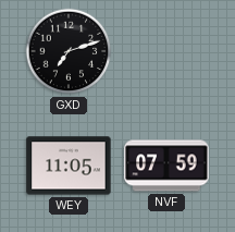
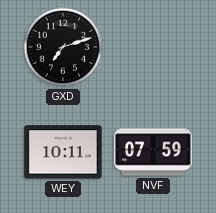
WEY: 11:05 -> 10:11 (63, 152)
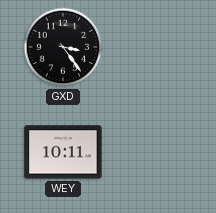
GXD: 7:12 -> 3:24 (63, 47)
NVF: 07:59 -> none (153, 152)
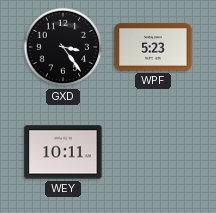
WPF: none -> 5:23 (153, 47)
